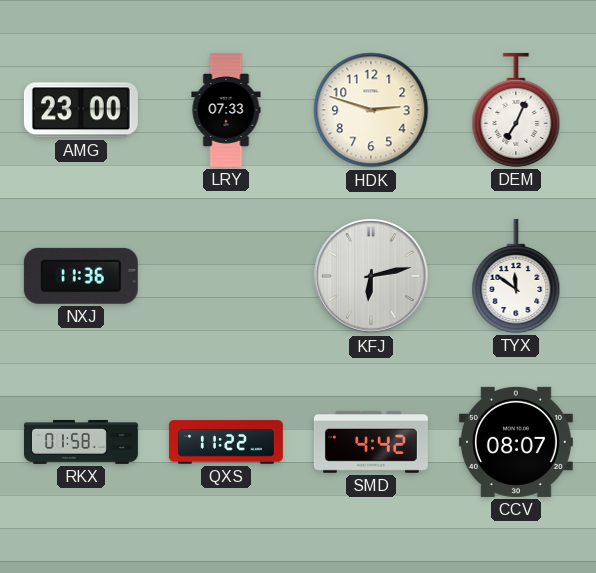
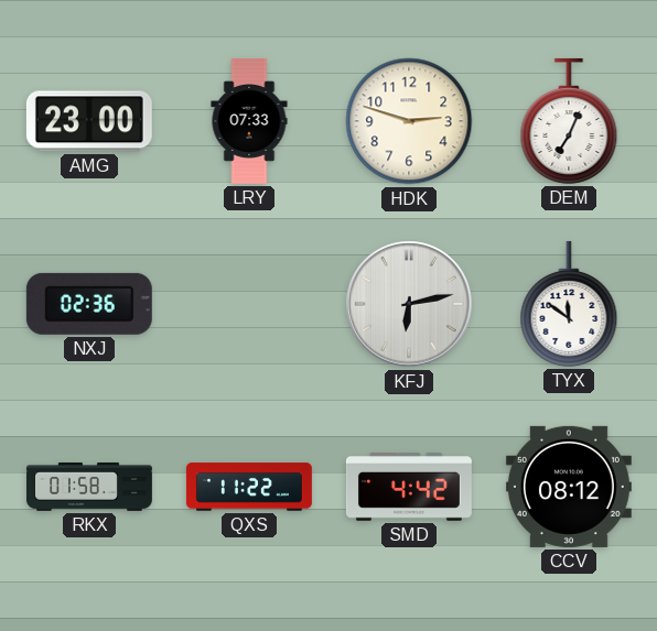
NXJ: 11:36 -> 02:36 (89, 304)
CCV: 08:07 -> 08:12 (569, 487)
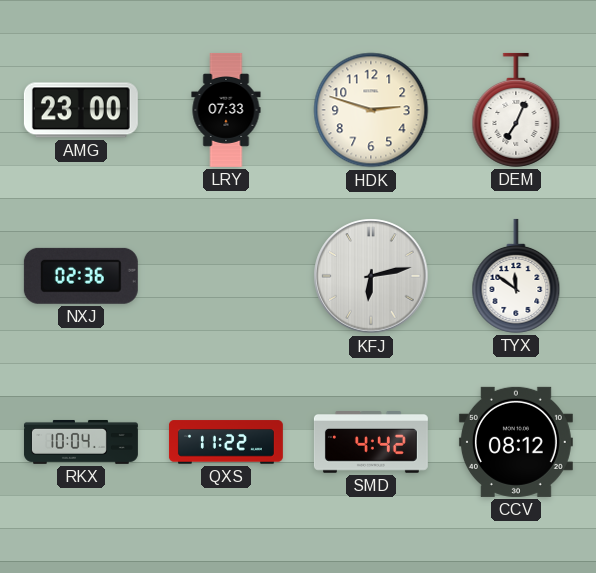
RKX: 01:58 -> 10:04 (81, 442)
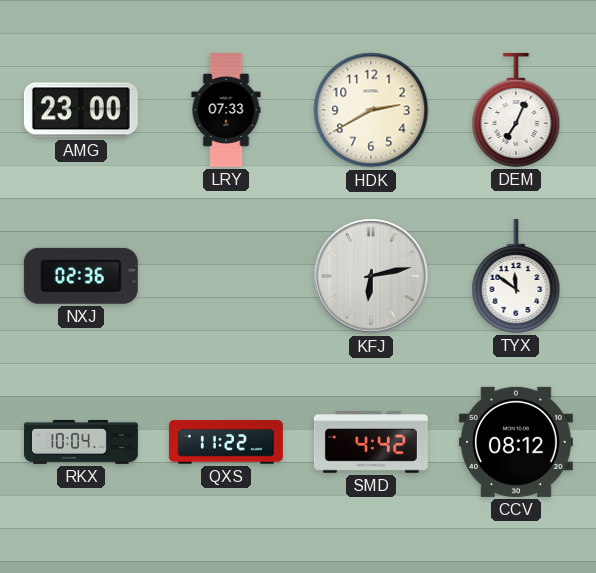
HDK: 2:48 -> 2:40 (371, 110)
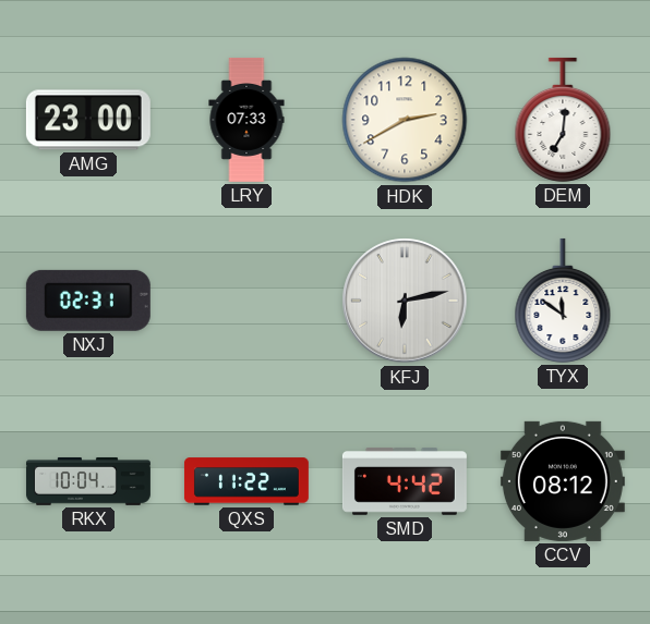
DEM: 7:04 -> 7:01 (563, 120)
NXJ: 02:36 -> 02:31 (88, 301)
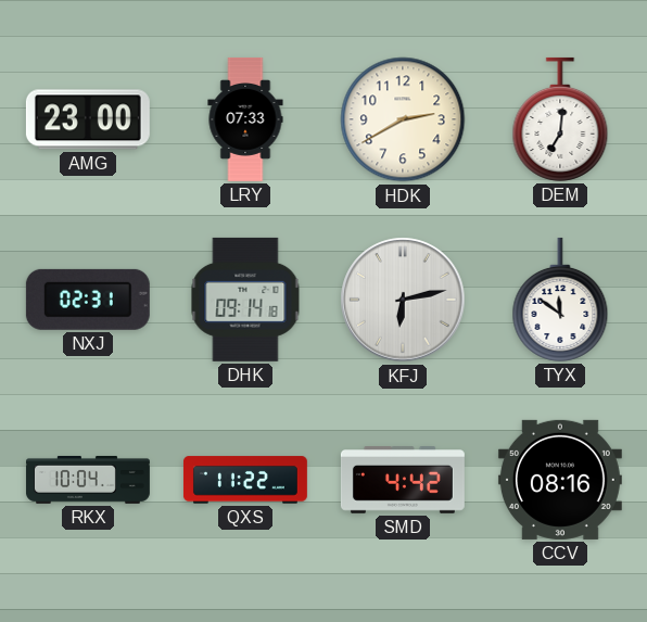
DHK: none -> 09:14 (245, 300)
CCV: 08:12 -> 08:16 (560, 480)
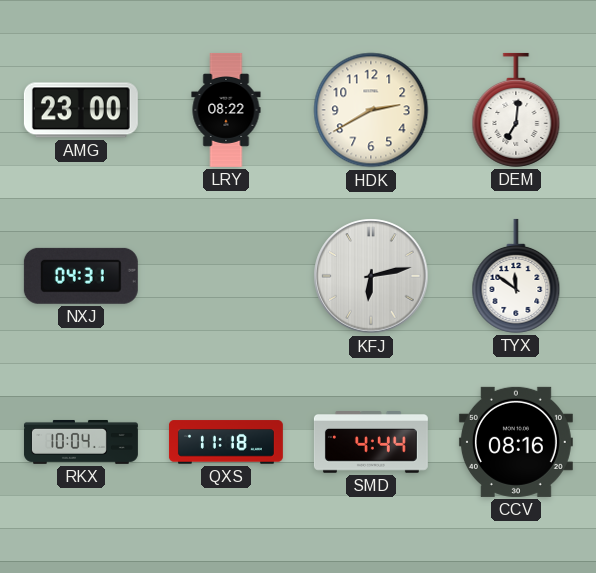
LRY: 07:33 -> 08:22 (226, 110)
NXJ: 02:31 -> 04:31 (81, 276)
DHK: 09:14 -> none (245, 300)
QXS: 11:22 -> 11:18 (226, 442)
SMD: 4:42 -> 4:44 (371, 443)
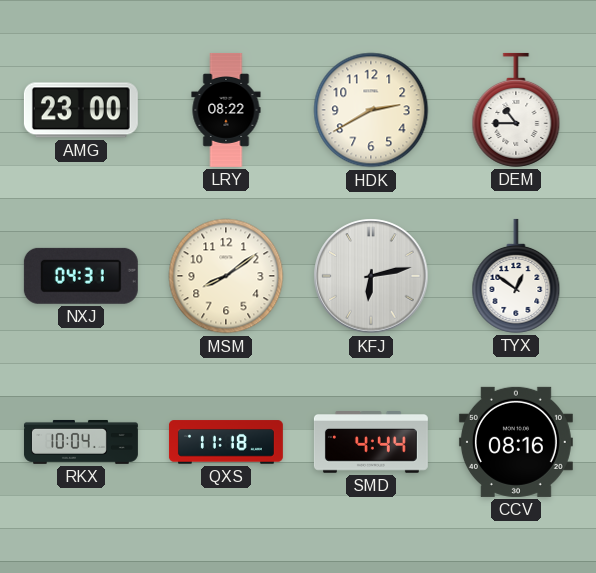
DEM: 7:01 -> 10:45 (516, 110)
MSM: none -> 8:09 (226, 276)
TYX: 11:51 -> 12:51 (516, 276)
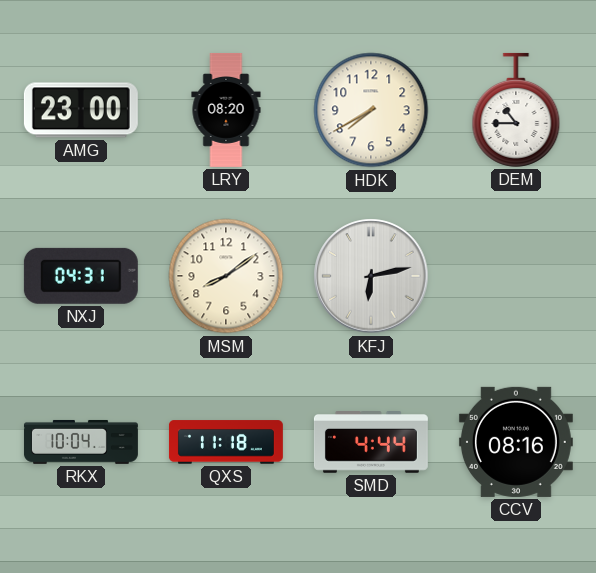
LRY: 08:22 -> 08:20 (226, 110)
HDK: 2:40 -> 7:40 (371, 110)
TYX: 12:51 -> none (516, 276)
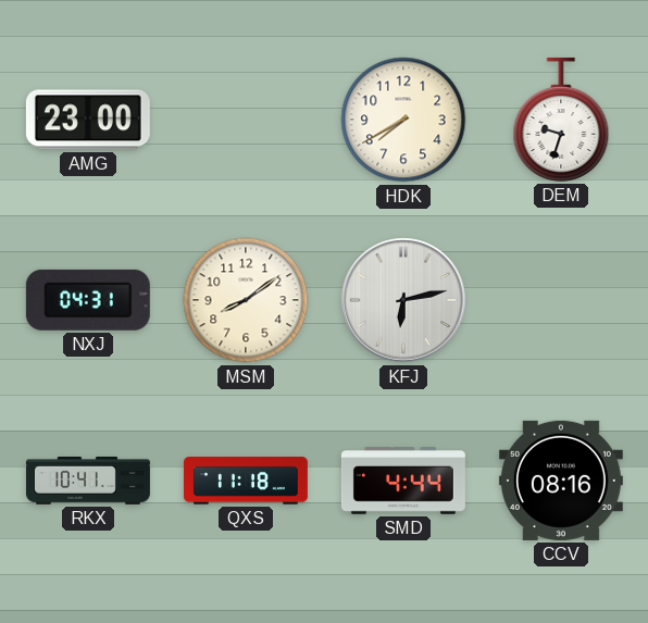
LRY: 08:20 -> none (226, 110)
DEM: 10:45 -> 9:33 (561, 120)
RKX: 10:04 -> 10:41 (88, 481)
